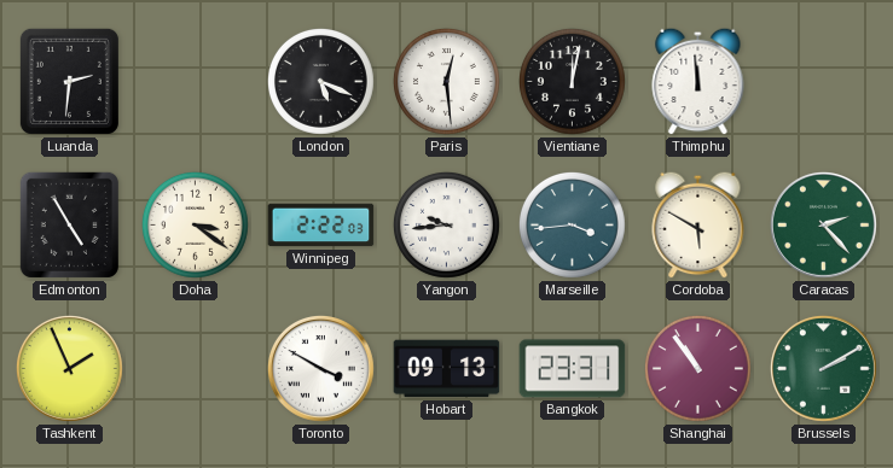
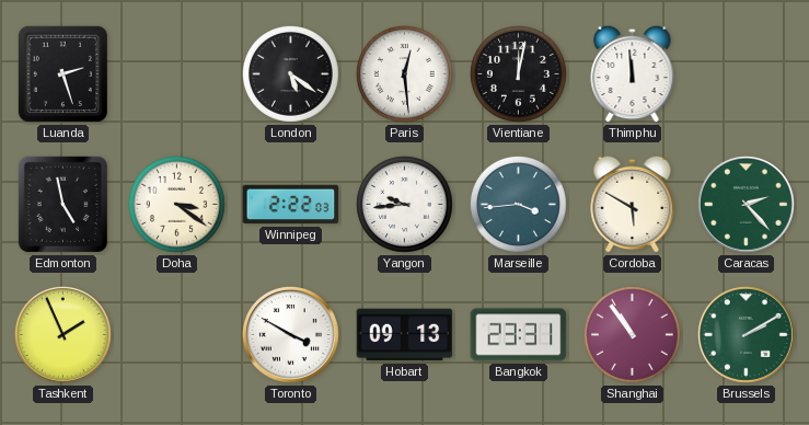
Luanda: 2:31 -> 2:27 (62, 73)
London: 5:19 -> 5:21 (290, 73)
Edmonton: 4:55 -> 4:58 (62, 204)
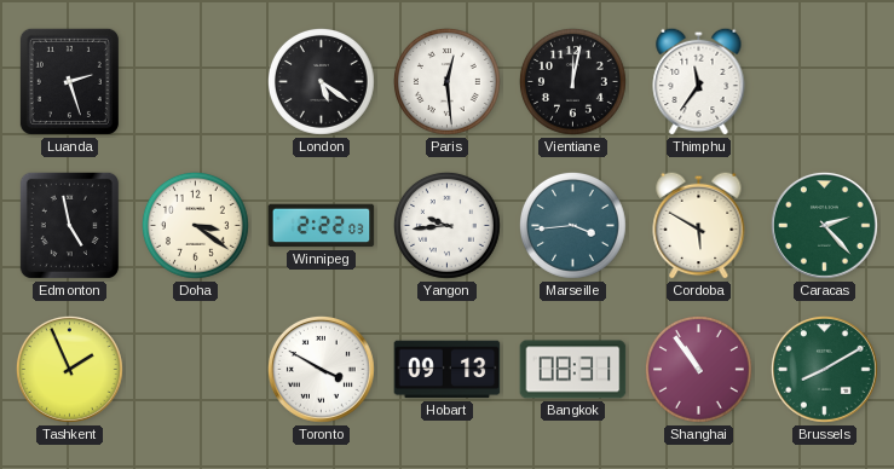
Thimphu: 11:59 -> 11:36 (699, 81)
Bangkok: 23:31 -> 08:31 (573, 370)
Brussels: 2:10 -> 8:10 (824, 369)
